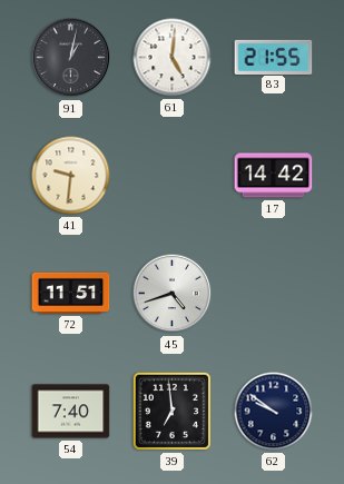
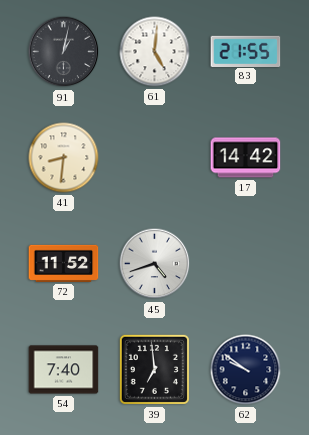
41: 9:31 -> 8:31 (64, 158)
72: 11:51 -> 11:52 (64, 263)
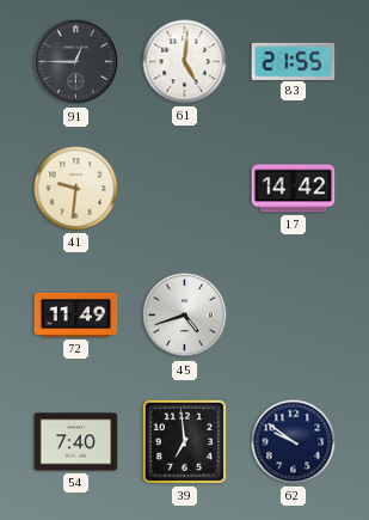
91: 1:02 -> 12:45 (76, 62)
41: 8:31 -> 9:31 (76, 189)
72: 11:52 -> 11:49 (76, 314)
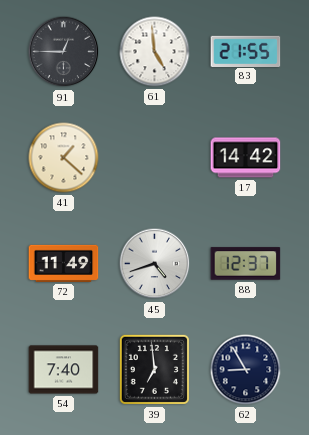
61: 5:01 -> 4:59 (155, 52)
41: 9:31 -> 1:22 (64, 158)
88: none -> 12:37 (246, 264)
62: 9:51 -> 8:55 (246, 370)
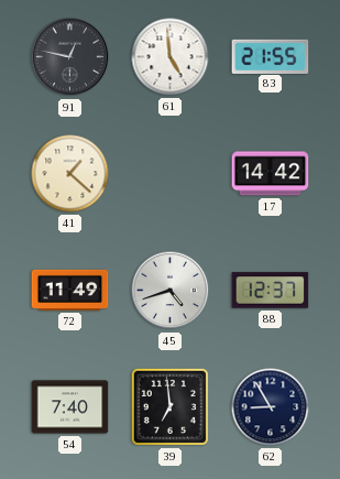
91: 12:45 -> 12:47 (70, 57)
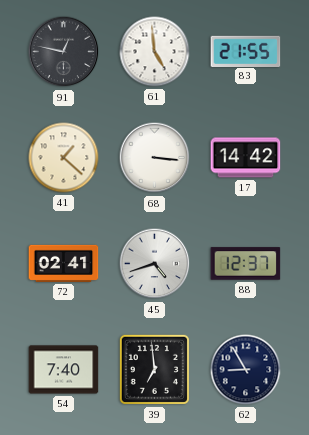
68: none -> 3:16 (155, 158)
72: 11:49 -> 02:41 (64, 263)
